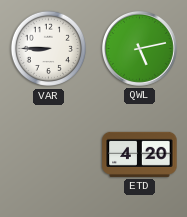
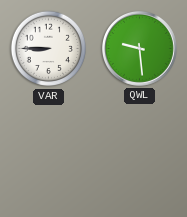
QWL: 5:13 -> 9:29 (139, 48)
ETD: 4:20 -> none (140, 154)
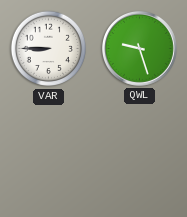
QWL: 9:29 -> 9:27 (139, 48)
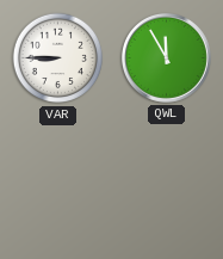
QWL: 9:27 -> 11:55 (166, 57)
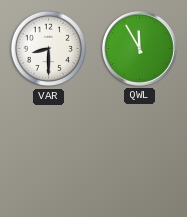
VAR: 8:45 -> 8:30 (49, 49)
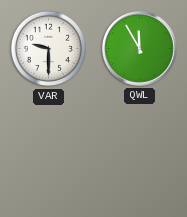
VAR: 8:30 -> 9:30 (49, 49)
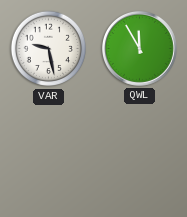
VAR: 9:30 -> 9:28 (49, 49)
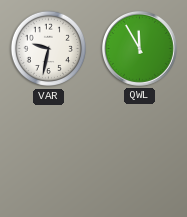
VAR: 9:28 -> 9:32 (49, 49)
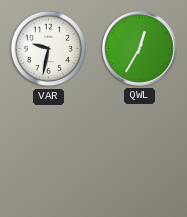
QWL: 11:55 -> 12:35 (139, 48)
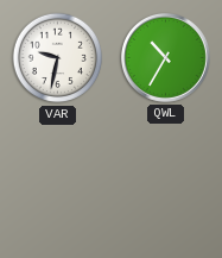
QWL: 12:35 -> 10:35 (165, 57)
